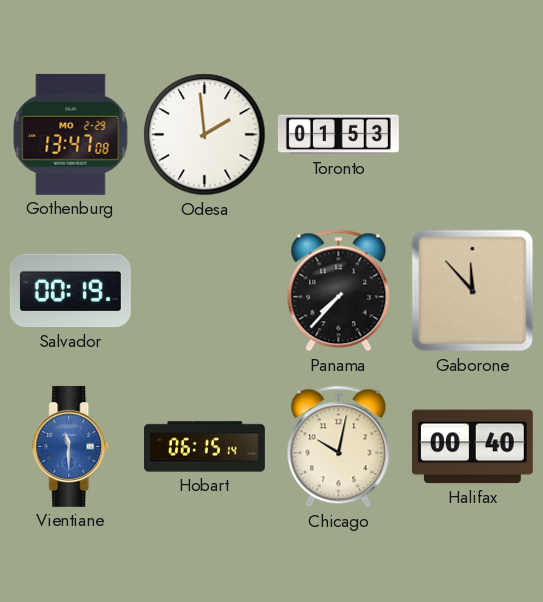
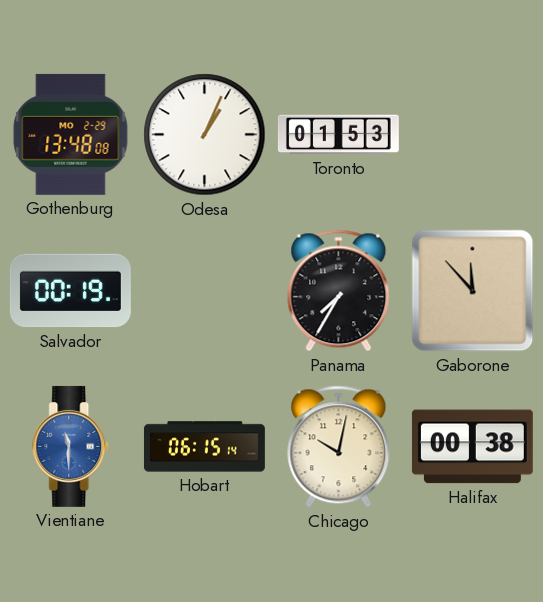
Gothenburg: 13:47 -> 13:48 (71, 134)
Odesa: 1:59 -> 1:04 (205, 135)
Panama: 7:37 -> 7:35 (339, 291)
Halifax: 00:40 -> 00:38 (472, 447)
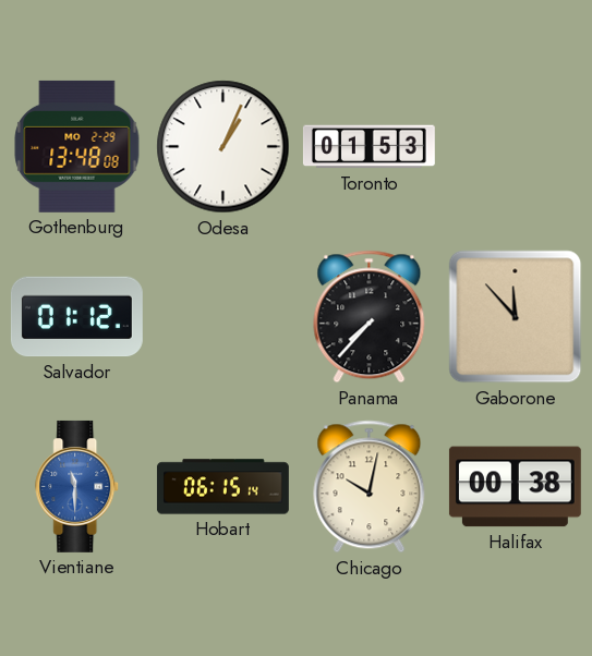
Salvador: 00:19 -> 01:12 (76, 317)
Panama: 7:35 -> 7:37 (370, 317)
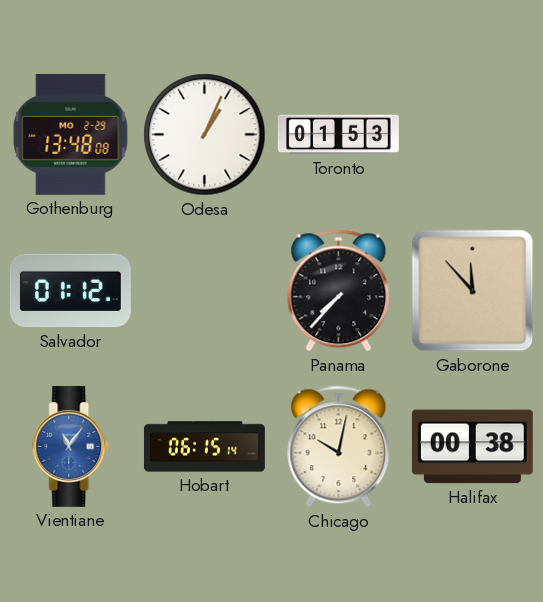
Vientiane: 11:30 -> 11:06 (71, 446)
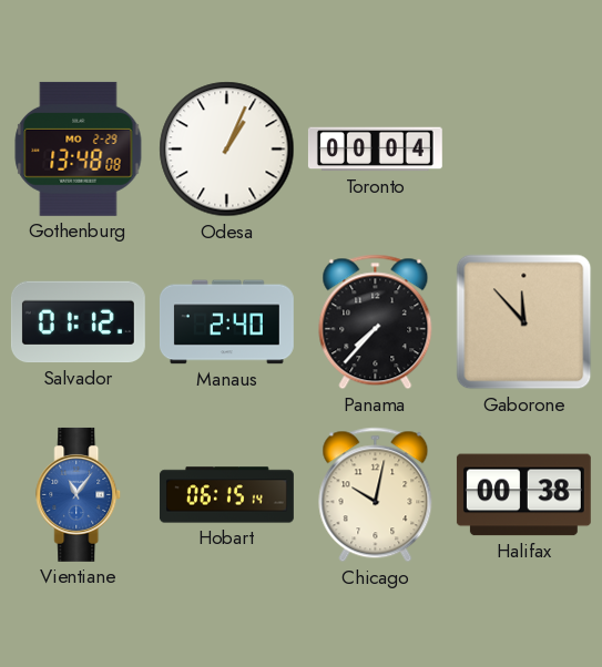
Toronto: 01:53 -> 00:04 (375, 150)
Manaus: none -> 2:40 (226, 322)
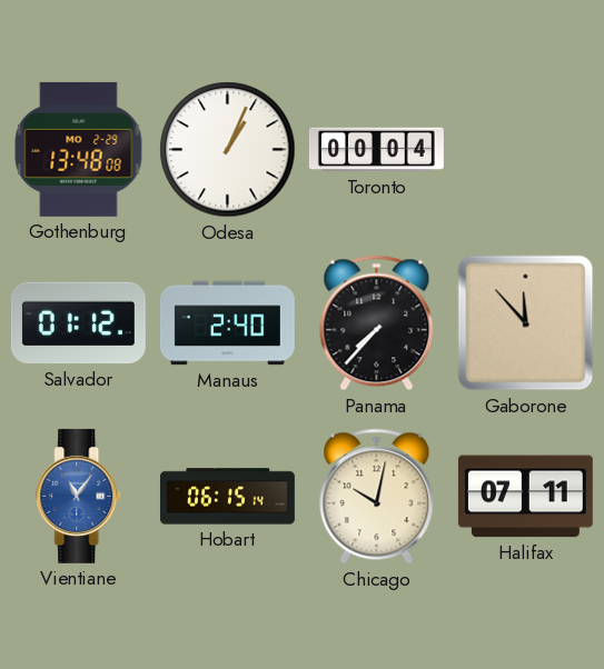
Halifax: 00:38 -> 07:11 (525, 497)
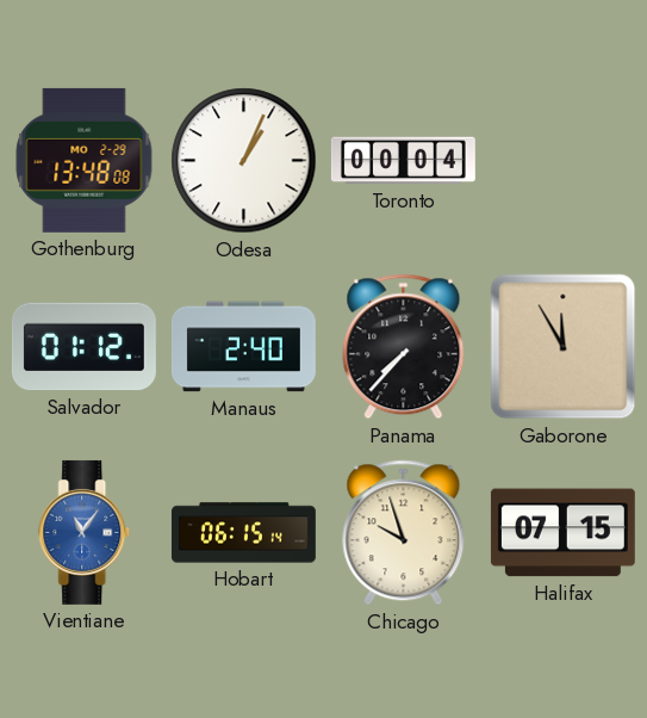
Gaborone: 11:53 -> 11:55 (564, 347)
Chicago: 10:02 -> 9:57 (404, 533)
Halifax: 07:11 -> 07:15 (562, 533)
